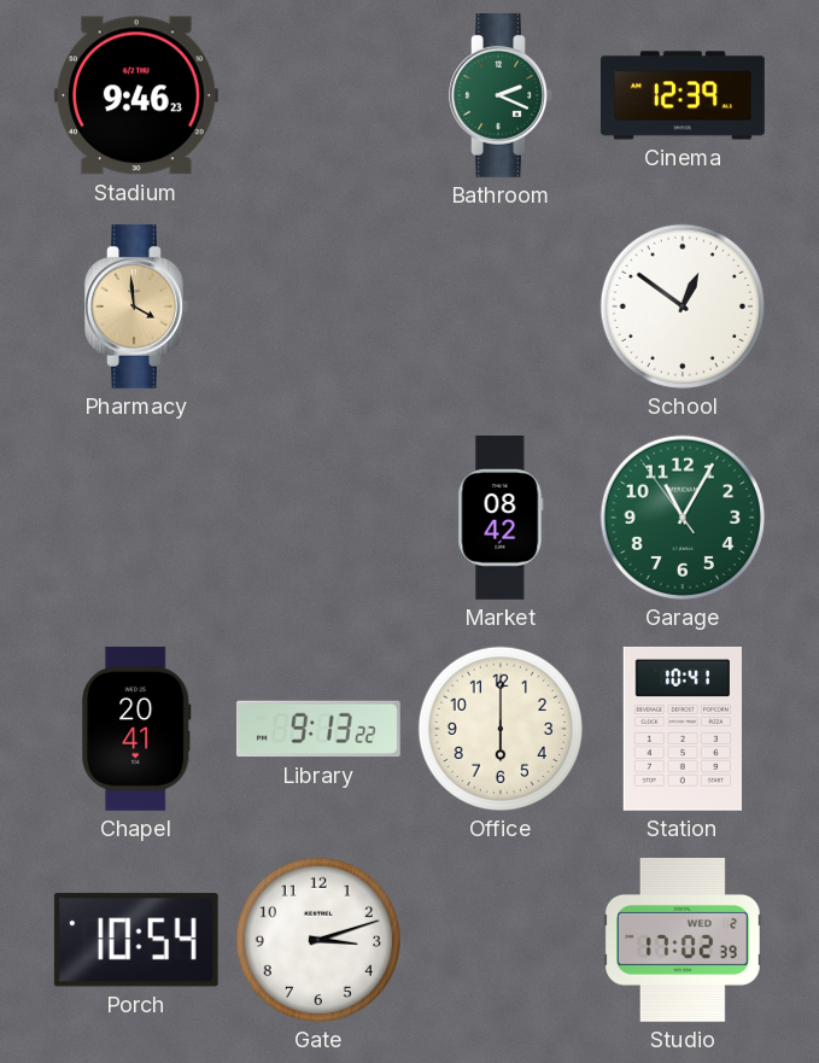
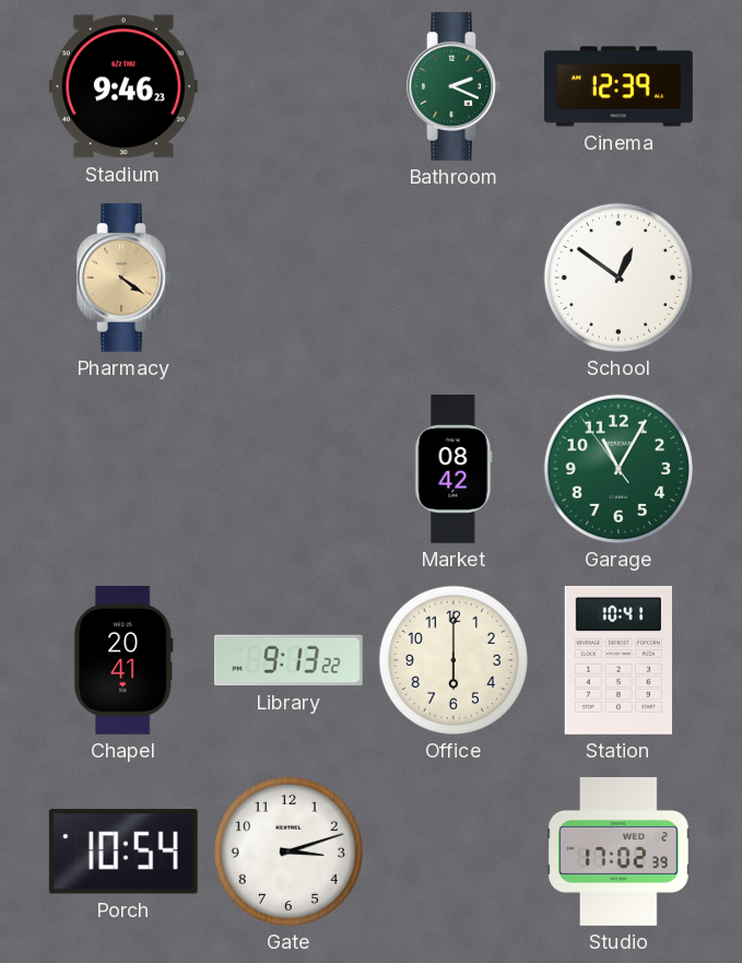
Pharmacy: 3:59 -> 4:21 (123, 278)
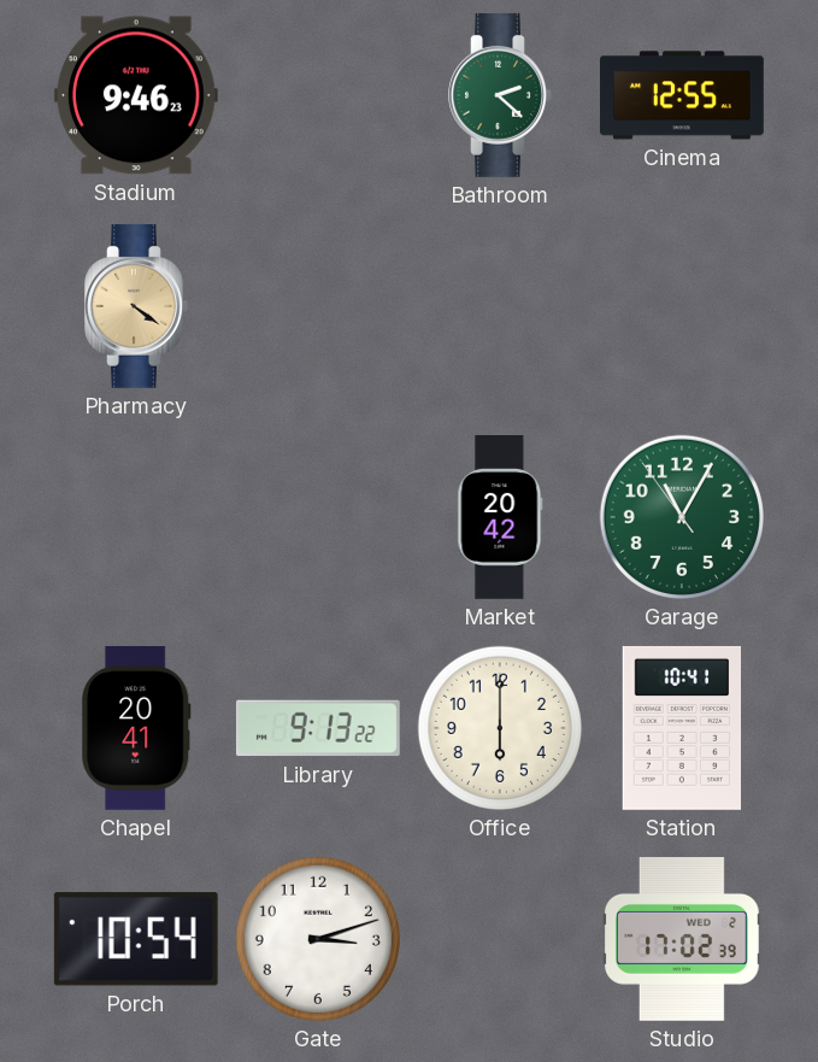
Bathroom: 2:19 -> 2:22 (500, 95)
Cinema: 12:39 -> 12:55 (683, 95)
School: 12:51 -> none (619, 278)
Market: 08:42 -> 20:42 (500, 518)
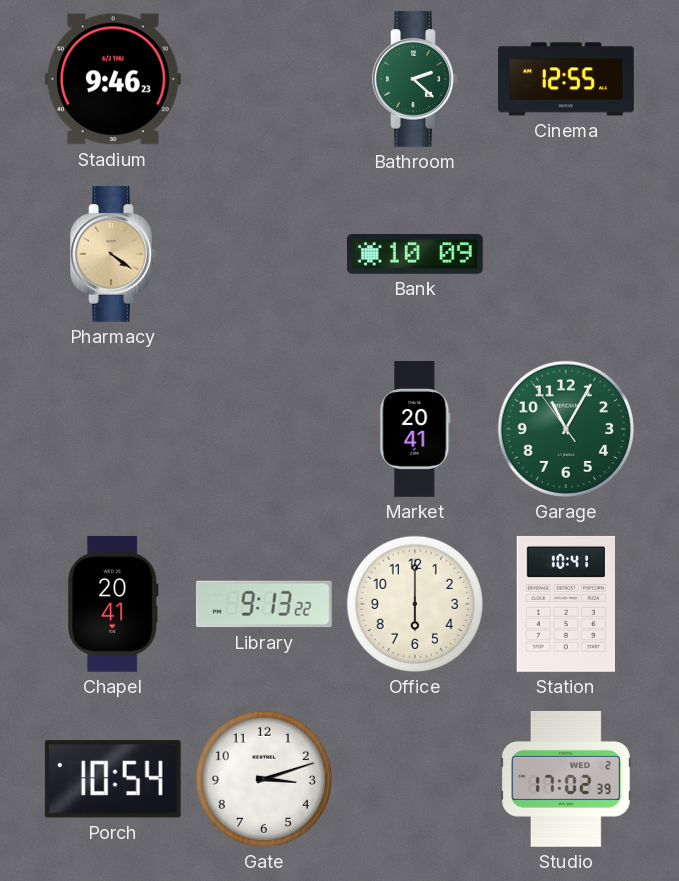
Bank: none -> 10:09 (415, 254)
Market: 20:42 -> 20:41 (415, 430)
